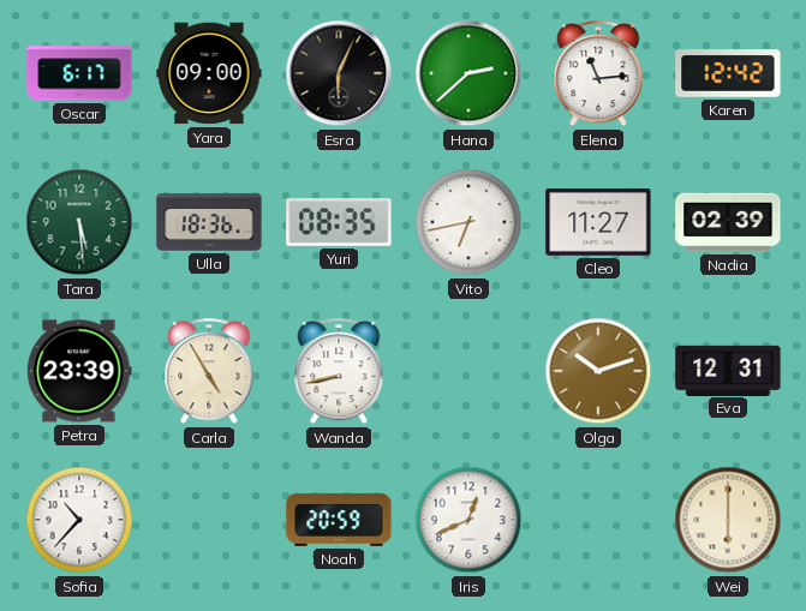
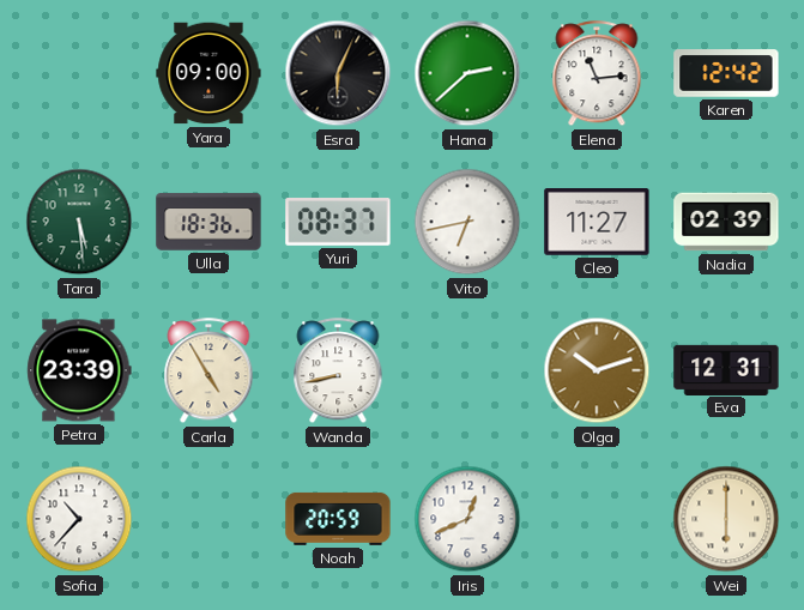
Oscar: 6:17 -> none (79, 73)
Yuri: 08:35 -> 08:37 (338, 223)
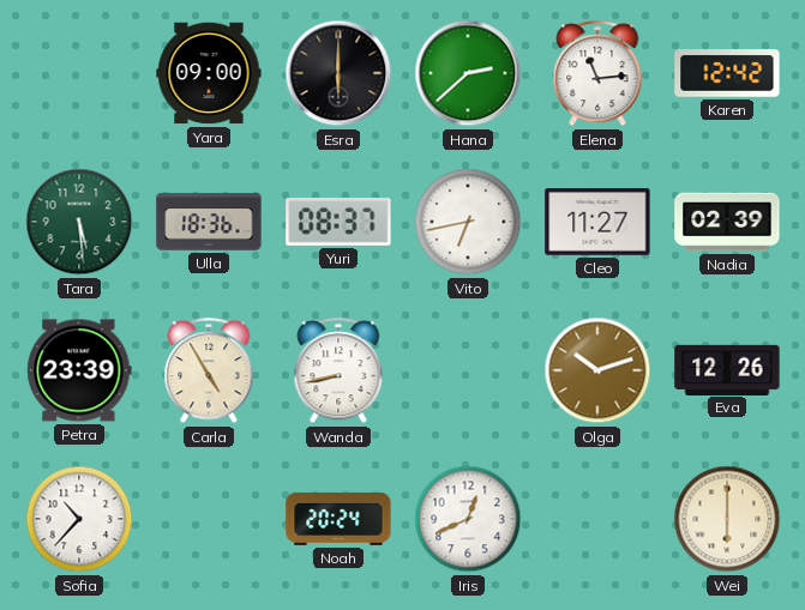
Esra: 6:04 -> 6:00 (338, 73)
Eva: 12:31 -> 12:26 (727, 369)
Noah: 20:59 -> 20:24 (338, 519)
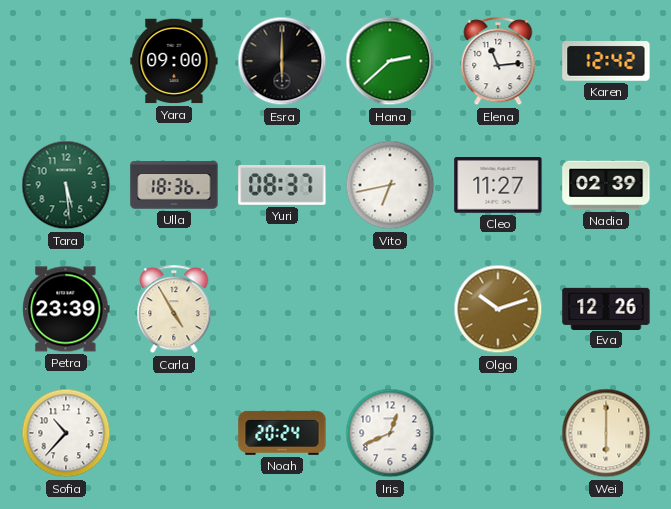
Wanda: 8:43 -> none (338, 372)
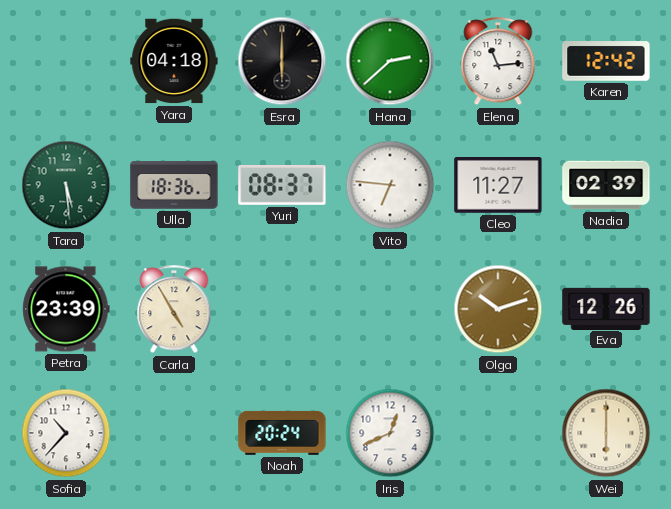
Yara: 09:00 -> 04:18 (174, 61)
Vito: 6:43 -> 6:46 (390, 185)
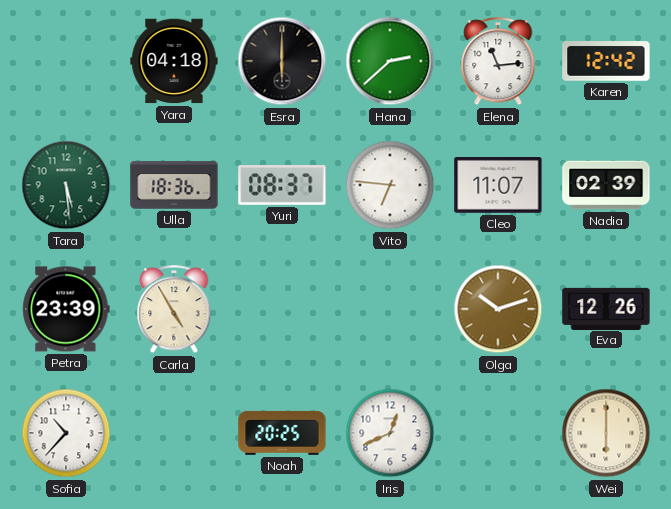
Cleo: 11:27 -> 11:07 (498, 186)
Noah: 20:24 -> 20:25 (282, 433)
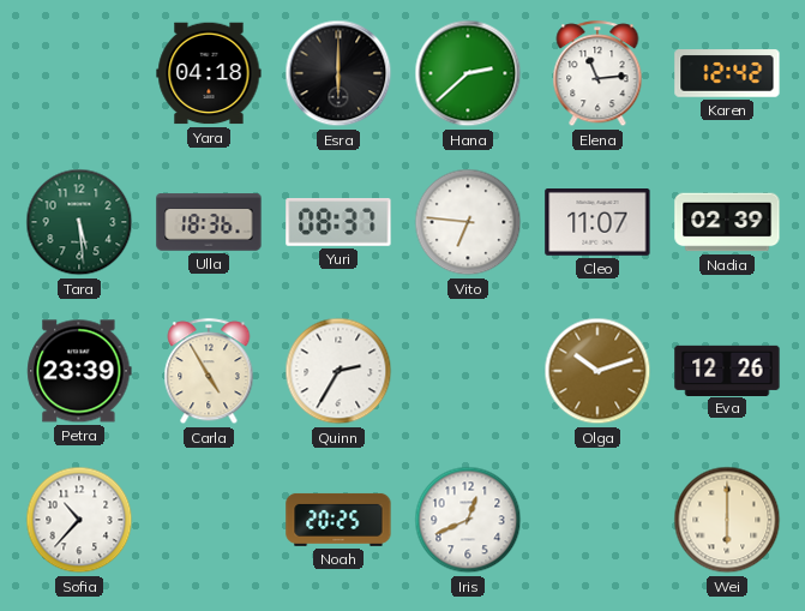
Quinn: none -> 2:35 (338, 371)
